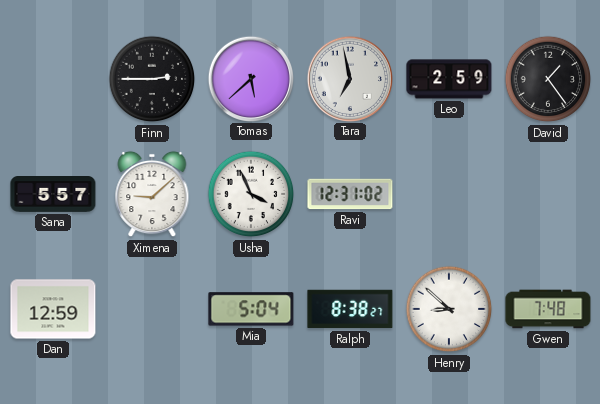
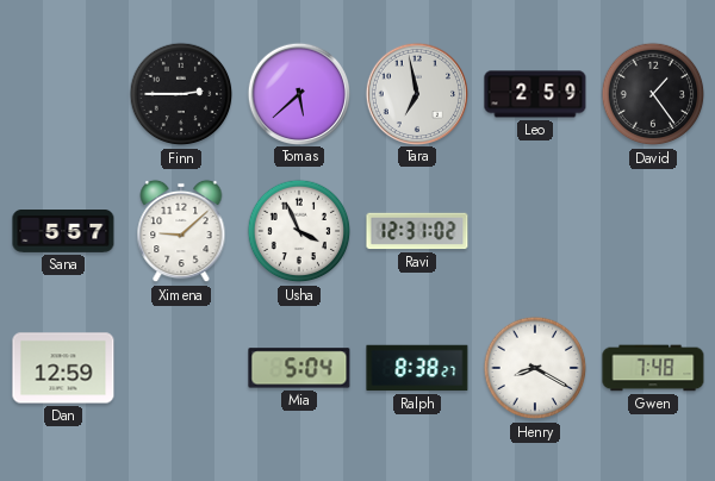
Henry: 8:52 -> 8:20 (535, 368)
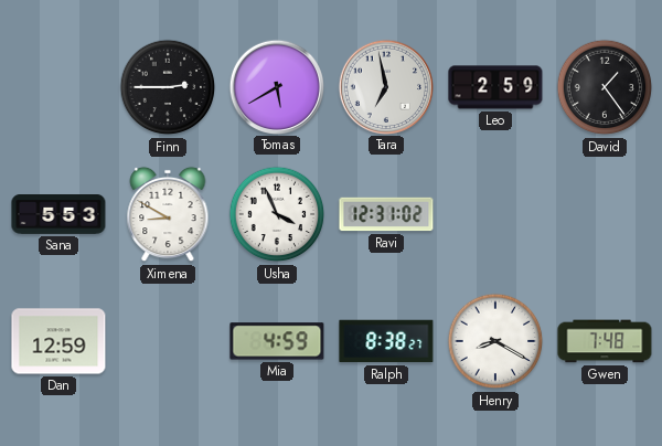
Tomas: 5:38 -> 5:40 (276, 86)
Sana: 5:57 -> 5:53 (58, 215)
Ximena: 9:08 -> 8:50 (168, 214)
Mia: 5:04 -> 4:59 (277, 341)
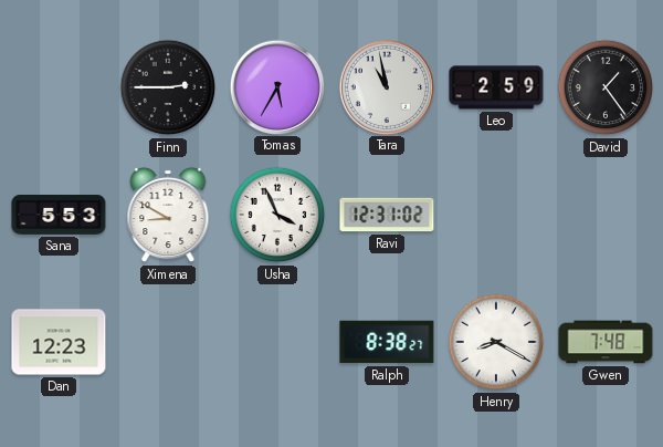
Tomas: 5:40 -> 5:35 (276, 86)
Tara: 6:58 -> 10:58 (386, 86)
Dan: 12:59 -> 12:23 (59, 342)
Mia: 4:59 -> none (277, 341)
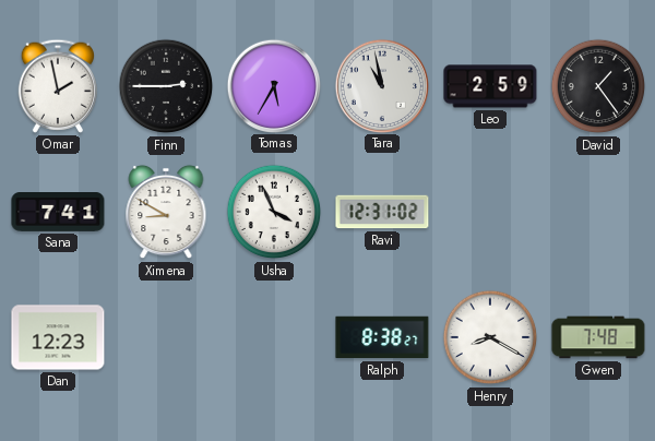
Omar: none -> 1:58 (58, 86)
Sana: 5:53 -> 7:41 (58, 213)
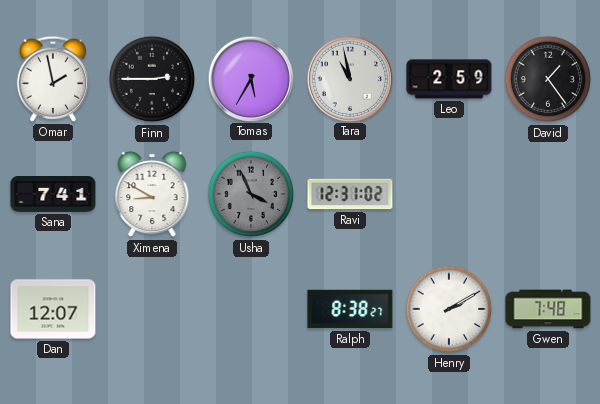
Usha dial: white -> grey (251, 194)
Dan: 12:23 -> 12:07 (53, 309)
Henry: 8:20 -> 2:10 (449, 309)
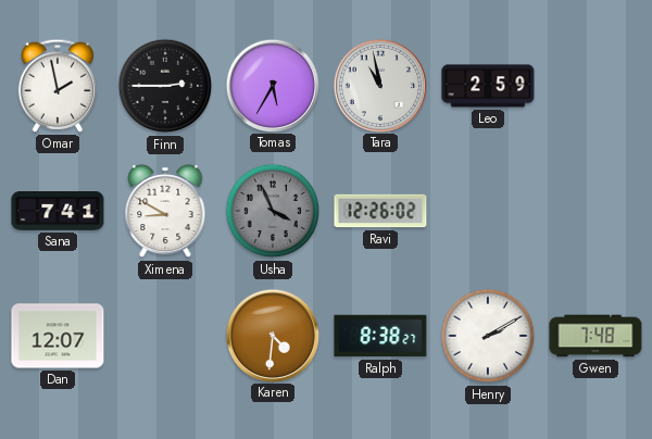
David: 1:24 -> none (548, 79)
Ravi: 12:31 -> 12:26 (380, 211)
Karen: none -> 4:31 (272, 335)
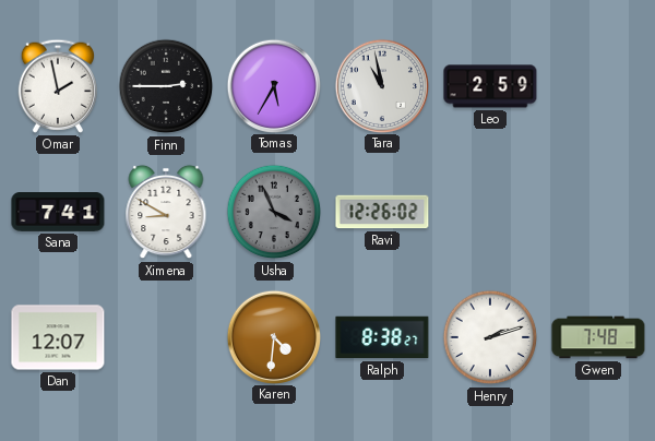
Henry: 2:10 -> 2:12 (490, 337)
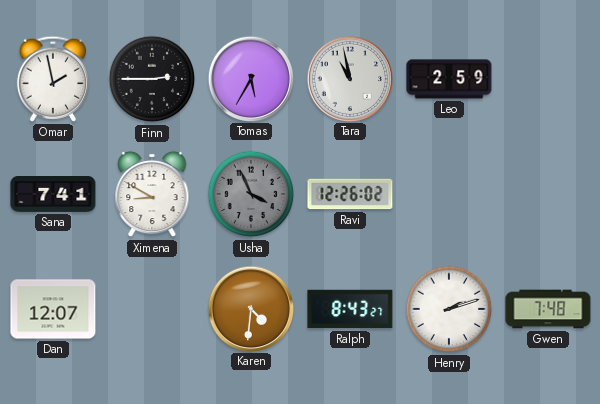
Ralph: 8:38 -> 8:43 (350, 309)
